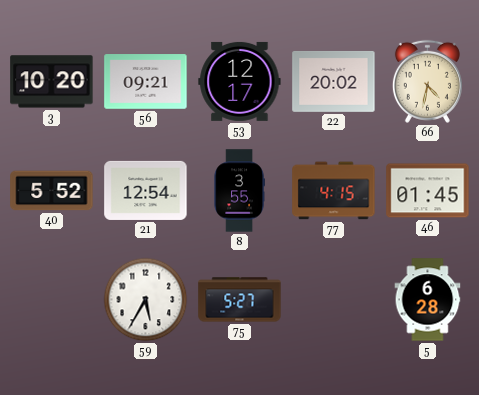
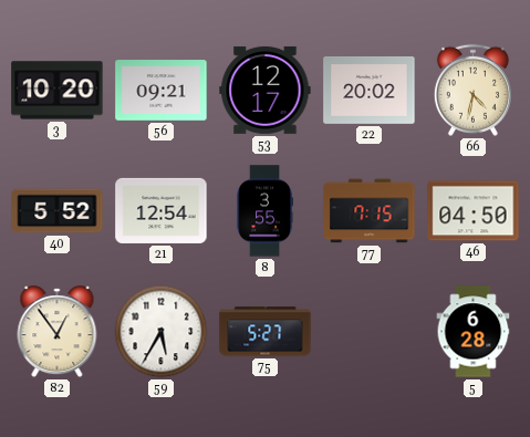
77: 4:15 -> 7:15 (370, 211)
46: 01:45 -> 04:50 (474, 211)
82: none -> 12:54 (58, 332)
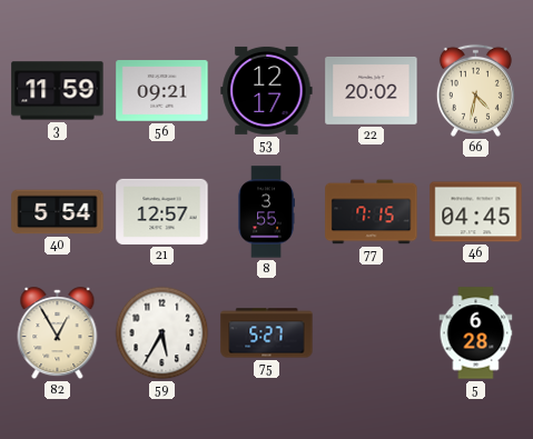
3: 10:20 -> 11:59 (58, 91)
40: 5:52 -> 5:54 (58, 212)
21: 12:54 -> 12:57 (162, 211)
46: 04:50 -> 04:45 (476, 212)
82: 12:54 -> 12:55 (58, 333)
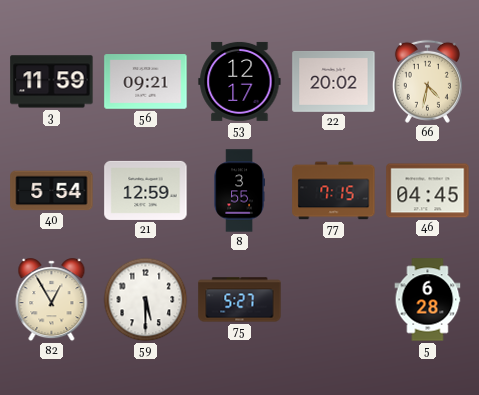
21: 12:57 -> 12:59 (146, 190)
59: 5:35 -> 5:30 (146, 300)
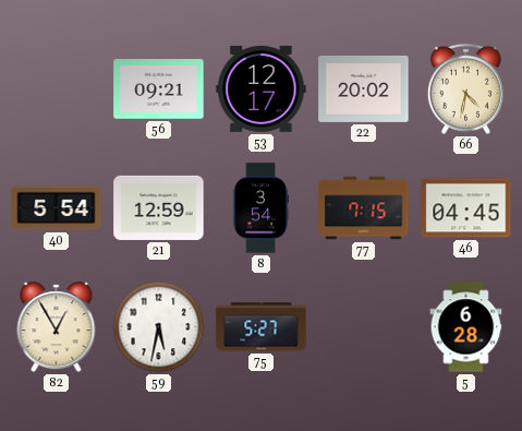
3: 11:59 -> none (52, 82)
8: 3:55 -> 3:54 (260, 208)
59: 5:30 -> 5:32 (159, 327)
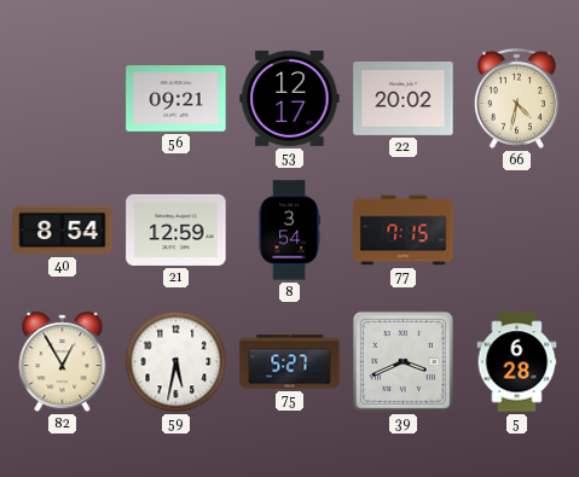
40: 5:54 -> 8:54 (63, 231)
46: 04:45 -> none (466, 208)
39: none -> 3:41 (403, 361)
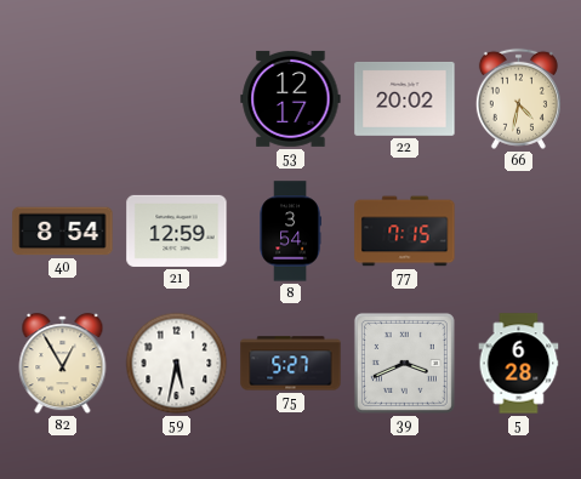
56: 09:21 -> none (176, 99)
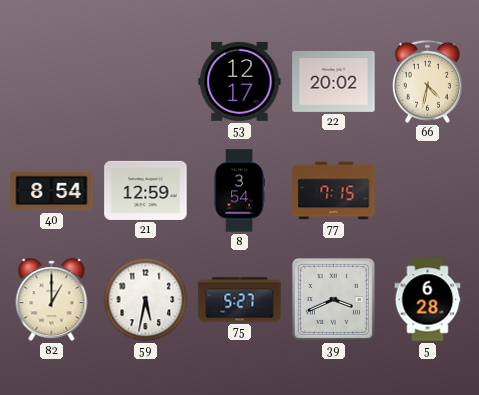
82: 12:55 -> 1:00 (52, 300)
